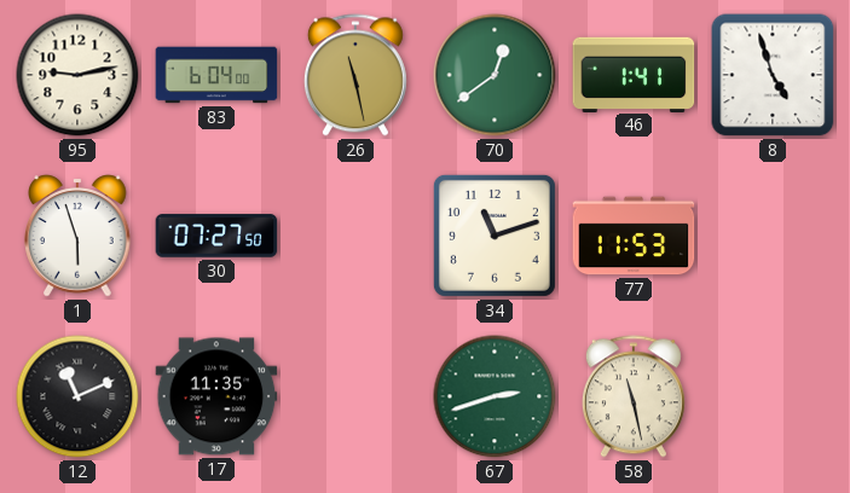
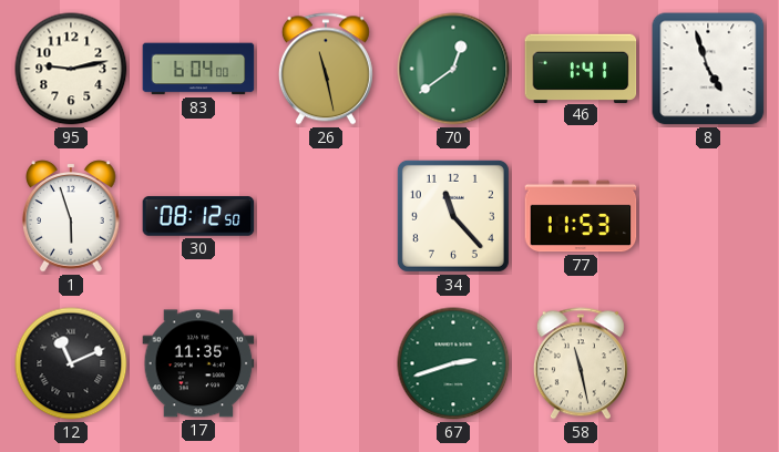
30: 07:27 -> 08:12 (198, 216)
34: 11:12 -> 11:23 (453, 216)
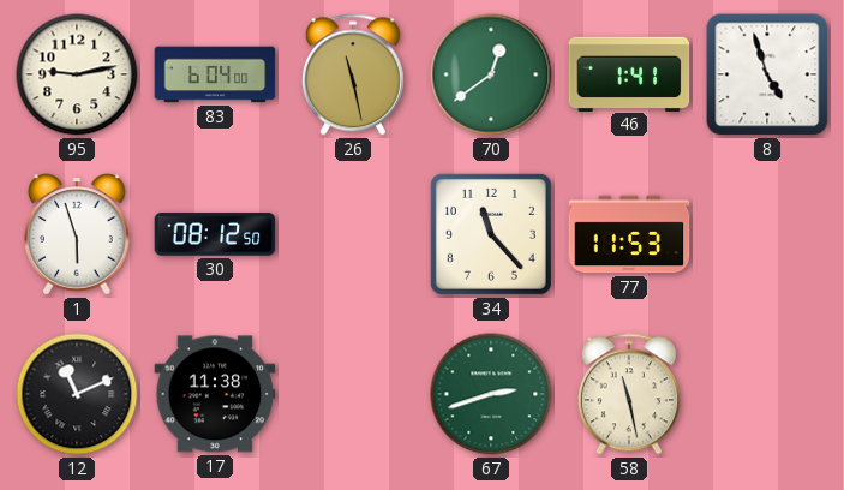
17: 11:35 -> 11:38 (215, 394)
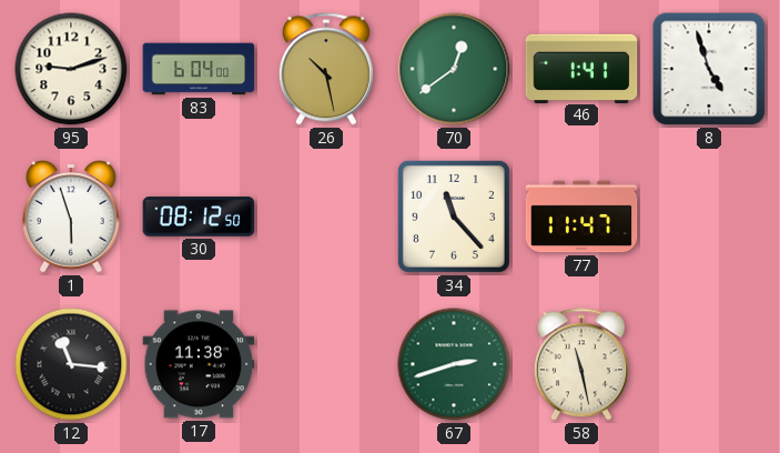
95: 9:13 -> 9:12 (71, 69)
26: 11:28 -> 10:28 (326, 69)
77: 11:53 -> 11:47 (581, 217)
12: 11:11 -> 11:16 (71, 364)
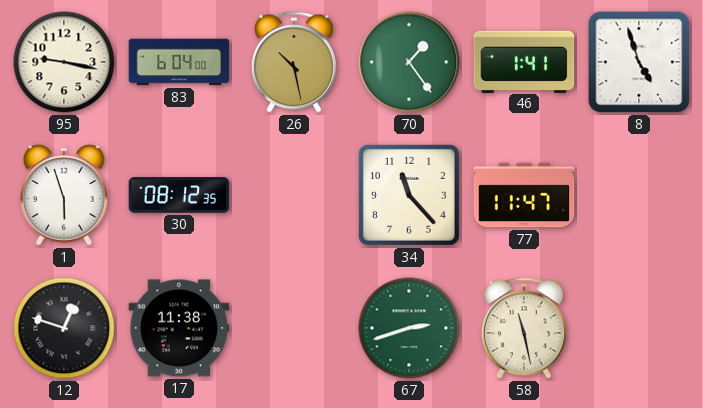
95: 9:12 -> 9:17 (64, 62)
70: 12:39 -> 1:24 (409, 62)
30: 08:12:50 -> 08:12:35 (179, 195)
12: 11:16 -> 12:48 (64, 328)
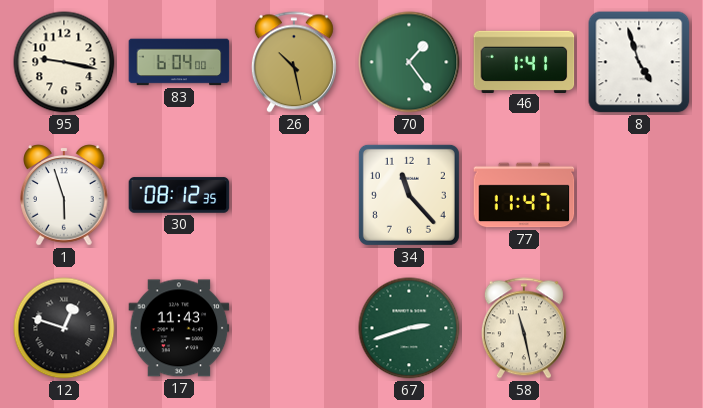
17: 11:38 -> 11:43 (179, 328)
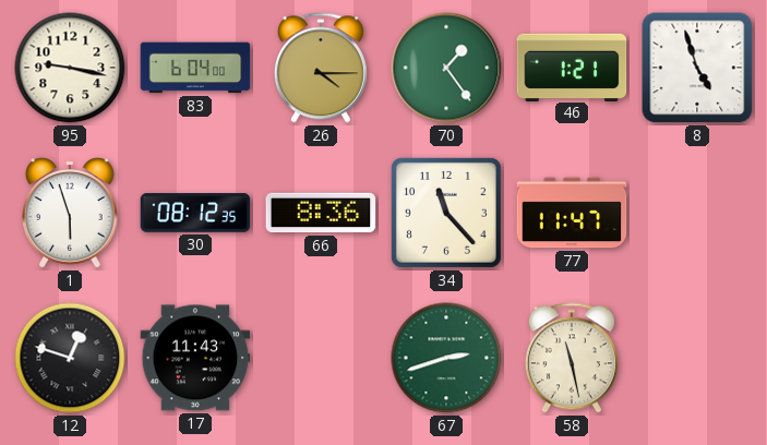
26: 10:28 -> 4:15 (321, 68)
46: 1:41 -> 1:21 (572, 67)
66: none -> 8:36 (321, 213)
